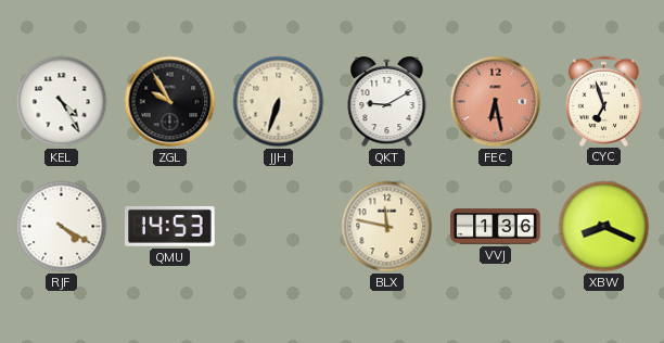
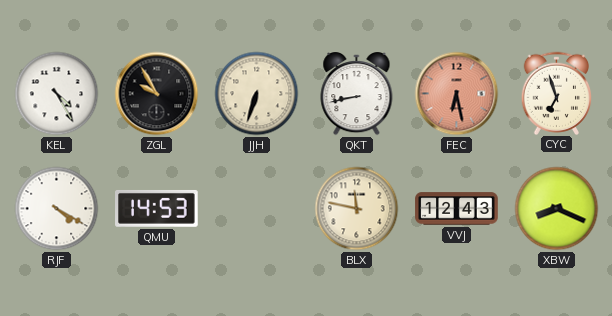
QKT: 9:10 -> 8:43 (357, 95)
VVJ: 1:36 -> 12:43 (457, 209)
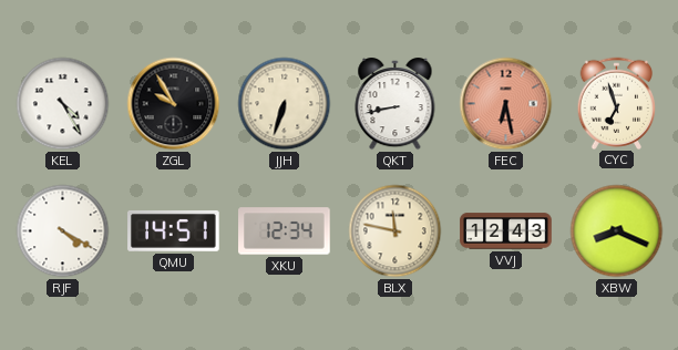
QMU: 14:53 -> 14:51 (174, 230)
XKU: none -> 12:34 (285, 231)
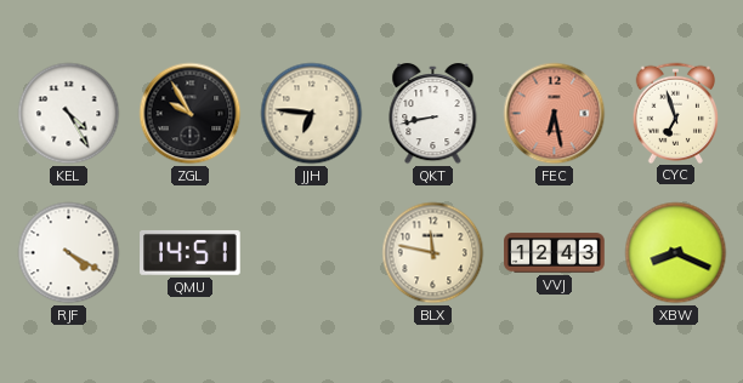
JJH: 6:33 -> 6:46 (312, 114)
XKU: 12:34 -> none (285, 231)
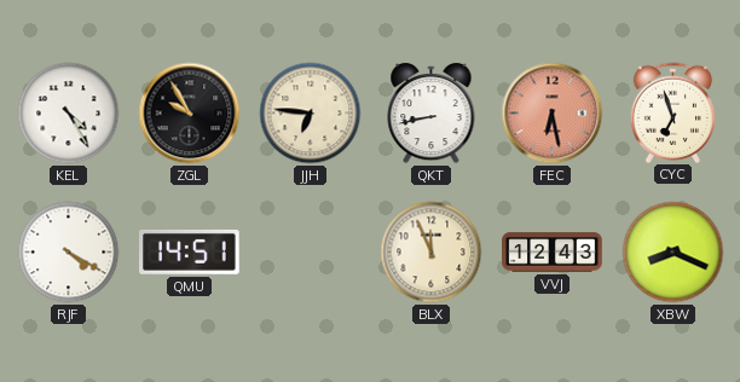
BLX: 11:47 -> 11:56 (432, 253)
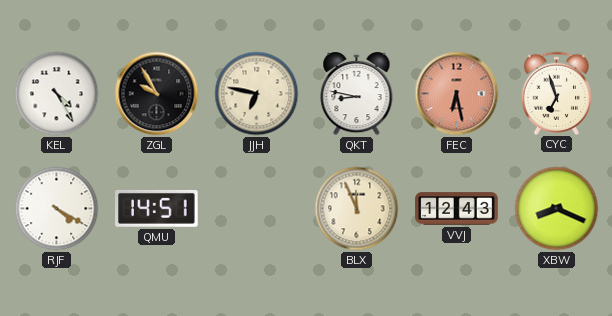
JJH: 6:46 -> 6:47 (257, 94)
QKT: 8:43 -> 8:47 (357, 95)
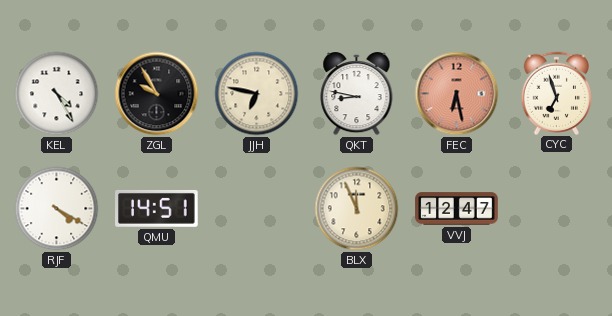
VVJ: 12:43 -> 12:47 (457, 209)
XBW: 8:19 -> none (557, 209)
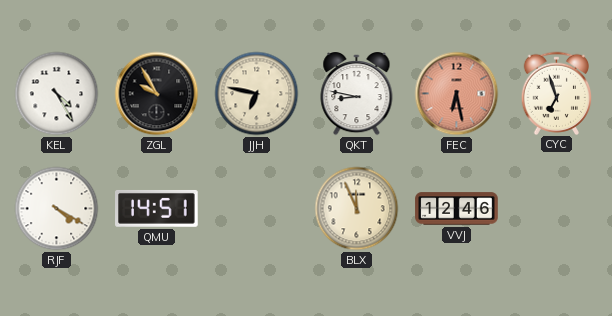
VVJ: 12:47 -> 12:46 (457, 209)
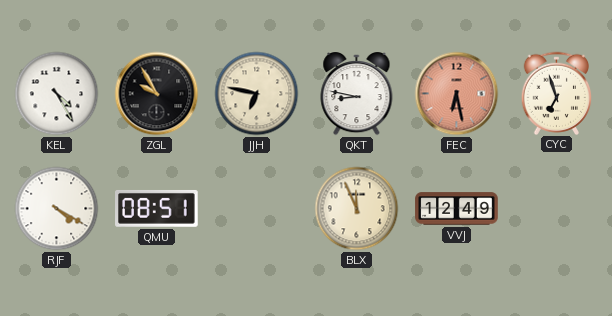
QMU: 14:51 -> 08:51 (157, 208)
VVJ: 12:46 -> 12:49 (457, 209)
